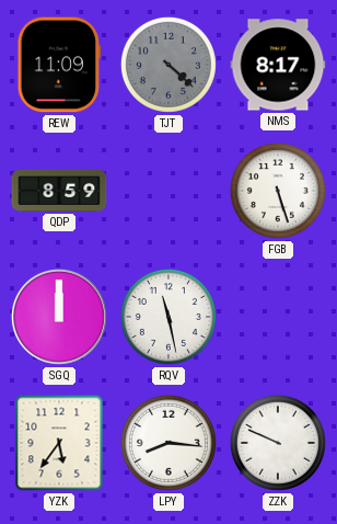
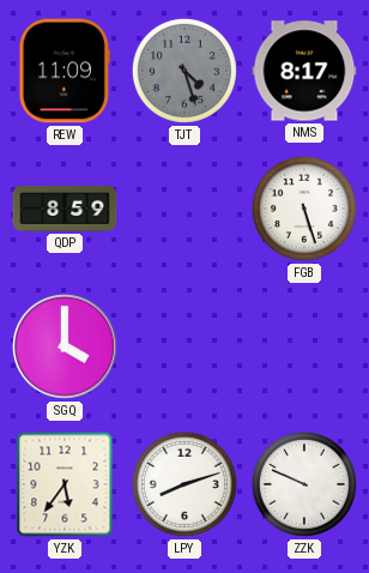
TJT: 4:22 -> 4:27 (184, 71)
SGQ: 12:00 -> 4:00 (65, 346)
RQV: 11:28 -> none (168, 317)
LPY: 8:16 -> 8:12 (184, 484)
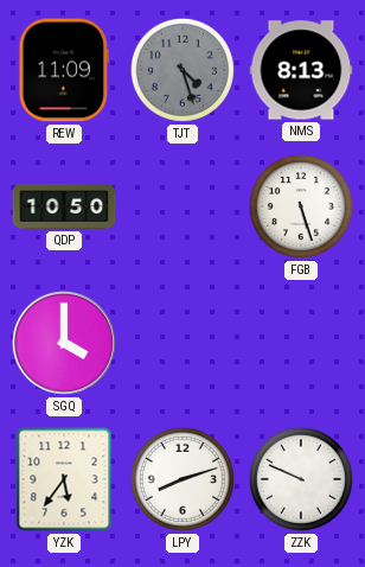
NMS: 8:17 -> 8:13 (301, 70)
QDP: 8:59 -> 10:50 (64, 206)
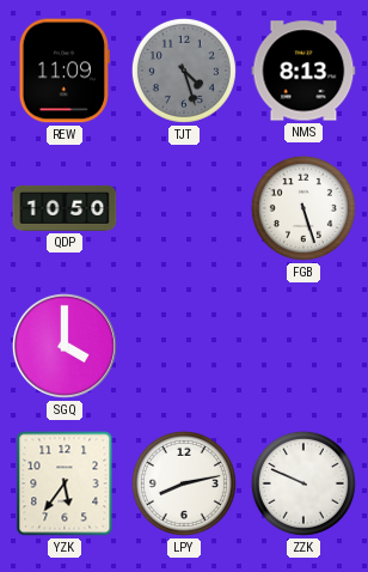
LPY: 8:12 -> 8:13 (184, 483)
